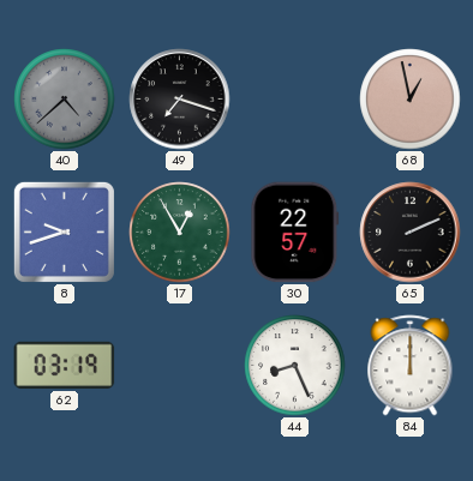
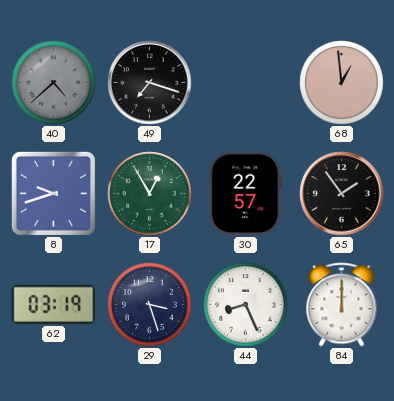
68: 12:58 -> 12:59 (342, 83)
65: 2:11 -> 1:54 (342, 194)
29: none -> 3:27 (150, 305)
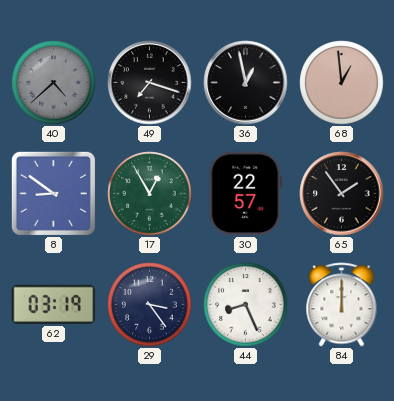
36: none -> 12:58 (246, 83)
8: 9:42 -> 8:51 (53, 193)
29: 3:27 -> 3:24 (150, 305)
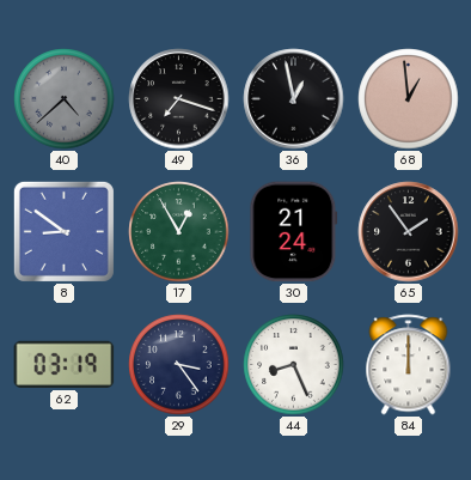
30: 22:57 -> 21:24 (294, 232)
